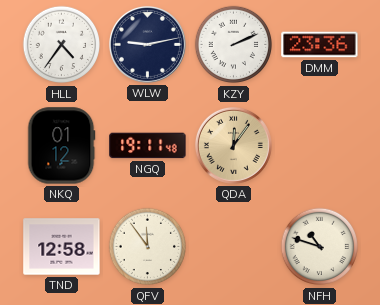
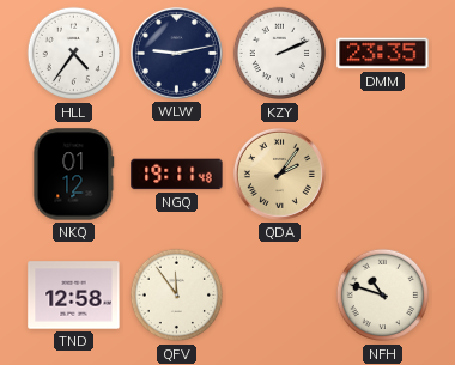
DMM: 23:36 -> 23:35 (383, 54)
QDA: 12:06 -> 2:06 (279, 174)
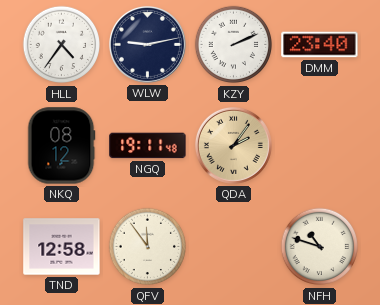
DMM: 23:35 -> 23:40 (320, 45)
NKQ: 01:12 -> 08:12 (61, 146)
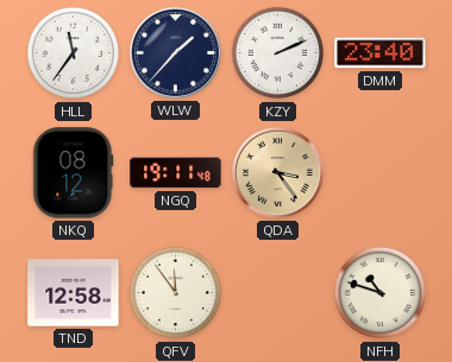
HLL: 4:36 -> 11:36 (74, 53)
WLW: 9:13 -> 1:37 (175, 52)
QDA: 2:06 -> 3:24 (277, 172)
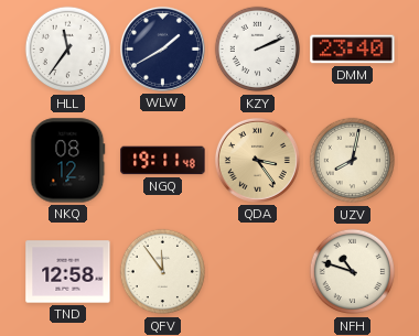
WLW: 1:37 -> 1:40 (162, 48)
UZV: none -> 8:02 (353, 161)
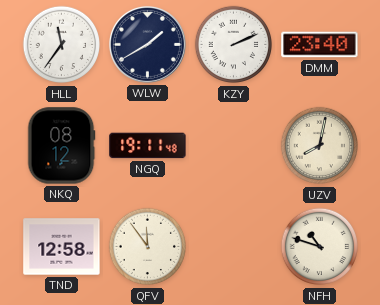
QDA: 3:24 -> none (257, 160)
